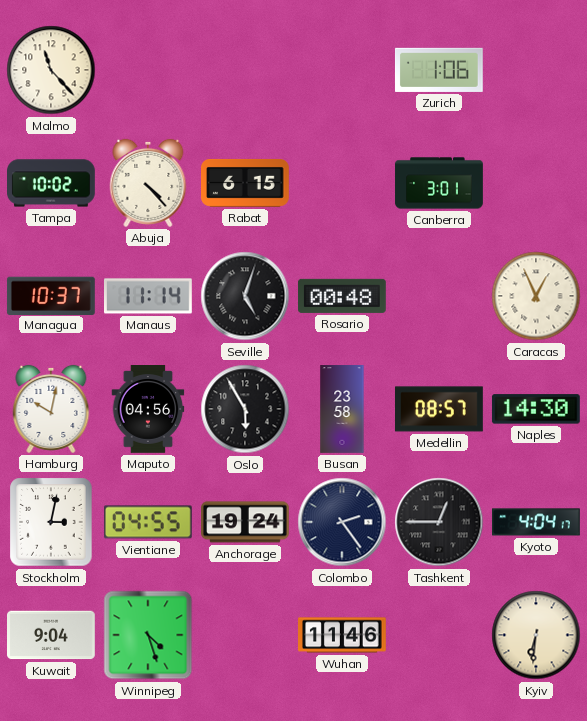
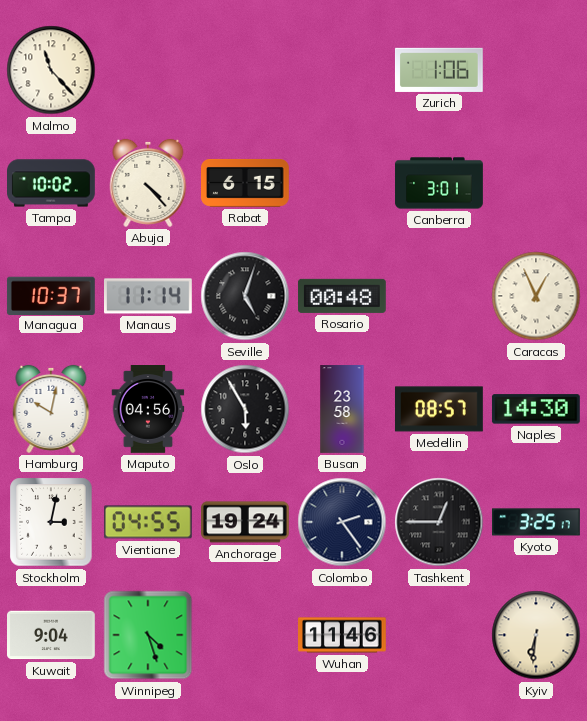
Kyoto: 4:04 -> 3:25 (537, 522)
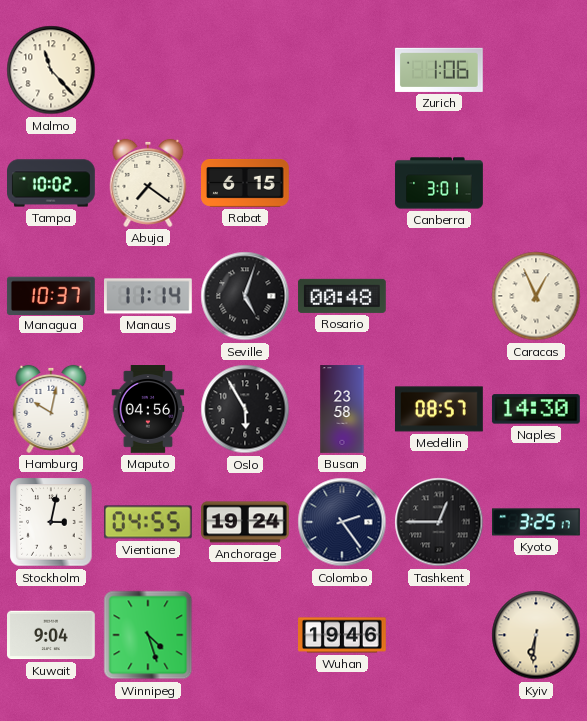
Abuja: 4:23 -> 7:21 (148, 183)
Wuhan: 11:46 -> 19:46 (342, 635)
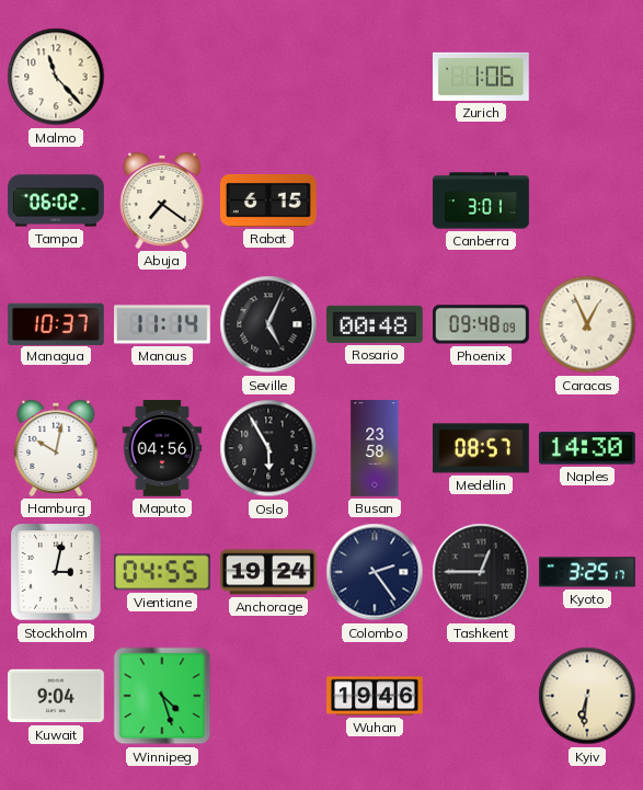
Tampa: 10:02 -> 06:02 (57, 201)
Seville: 5:03 -> 5:04 (268, 324)
Phoenix: none -> 09:48 (482, 324)
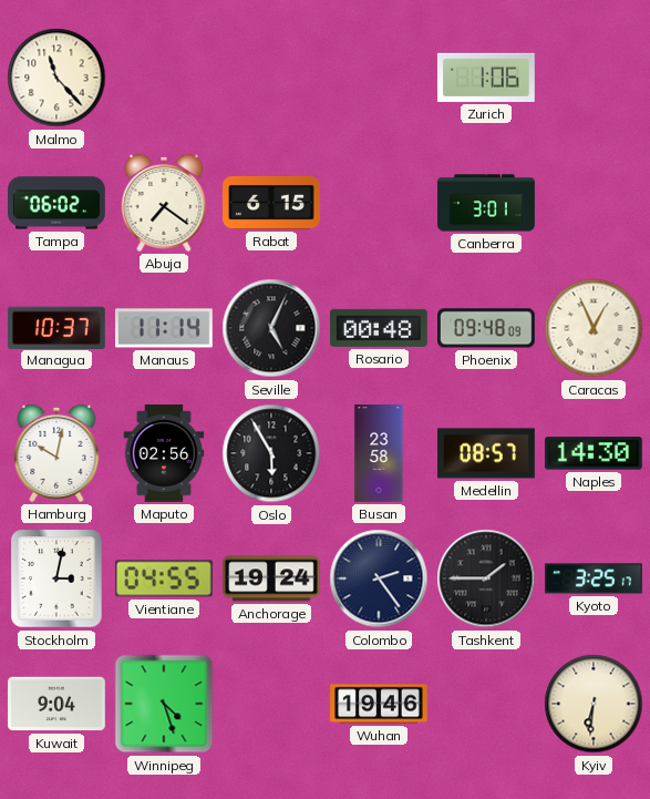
Maputo: 04:56 -> 02:56 (164, 454)
Tashkent: 12:45 -> 1:45 (486, 578)
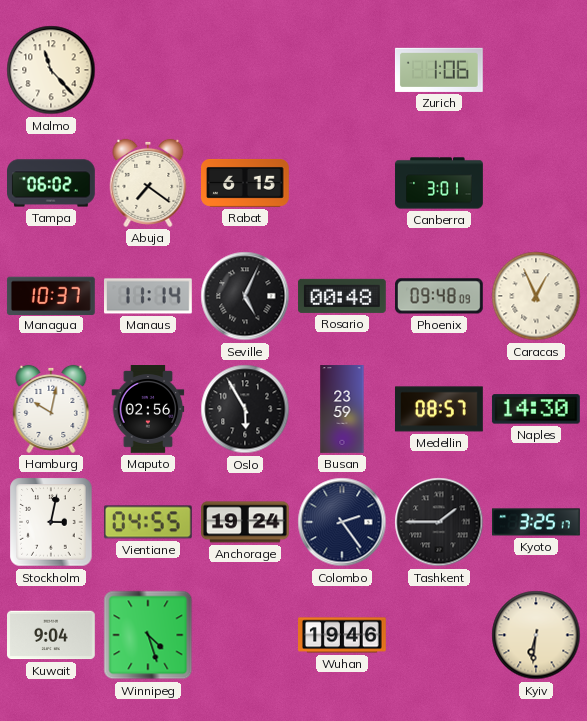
Busan: 23:58 -> 23:59 (342, 409)
